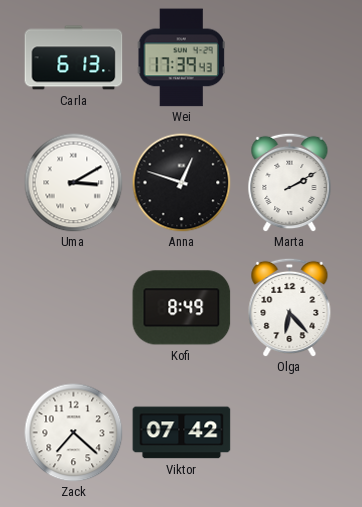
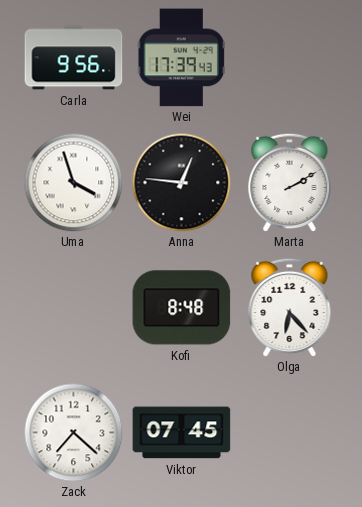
Carla: 6:13 -> 9:56 (74, 58)
Uma: 3:10 -> 3:57 (74, 183)
Anna: 12:48 -> 12:46 (182, 183)
Kofi: 8:49 -> 8:48 (182, 308)
Viktor: 07:42 -> 07:45 (182, 433)
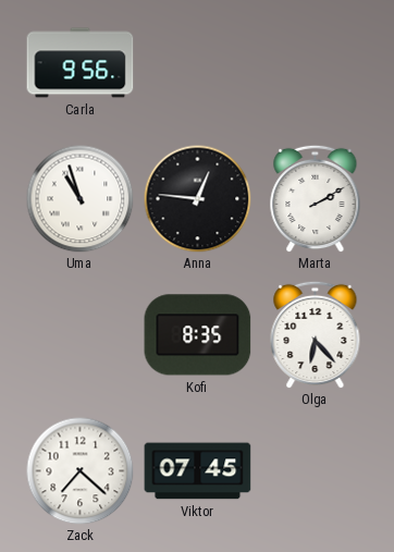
Wei: 17:39 -> none (181, 58)
Uma: 3:57 -> 10:57 (81, 199)
Kofi: 8:48 -> 8:35 (198, 335)
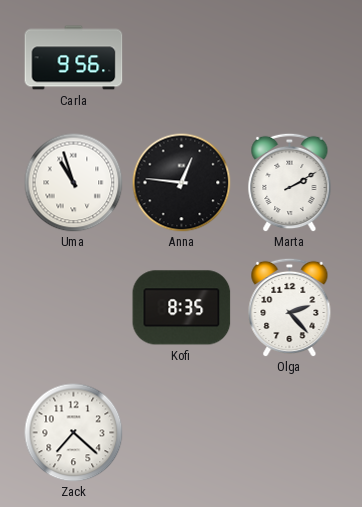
Olga: 6:23 -> 2:23 (290, 307)
Viktor: 07:45 -> none (198, 471)
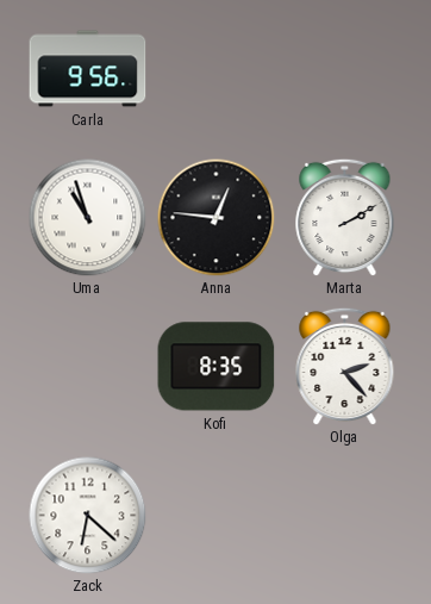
Zack: 7:22 -> 6:22 (88, 516)
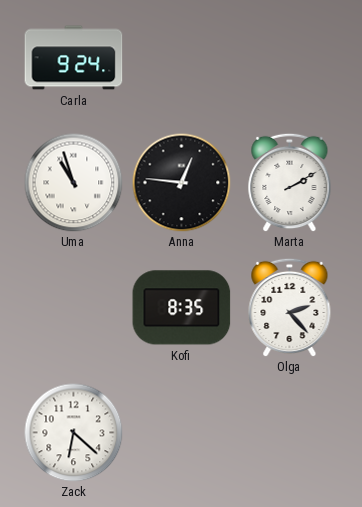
Carla: 9:56 -> 9:24 (74, 58)
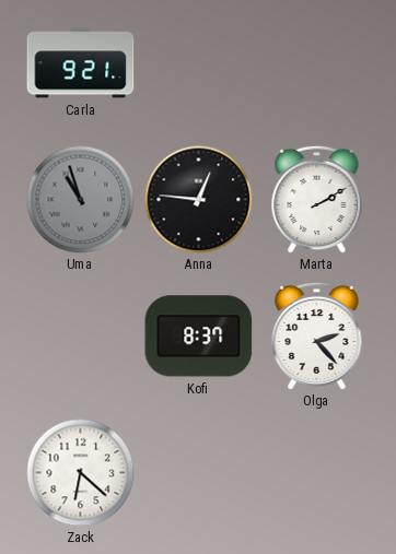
Carla: 9:24 -> 9:21 (81, 63)
Uma dial: white -> grey (81, 200)
Kofi: 8:35 -> 8:37 (199, 337)
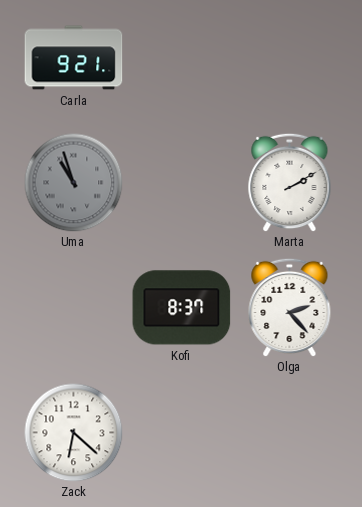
Anna: 12:46 -> none (199, 200)
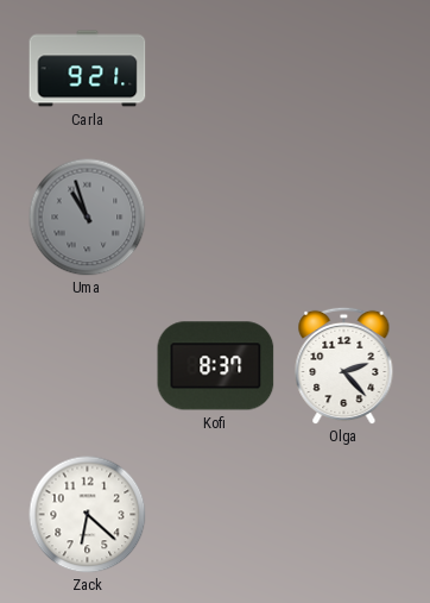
Marta: 2:10 -> none (290, 182)
